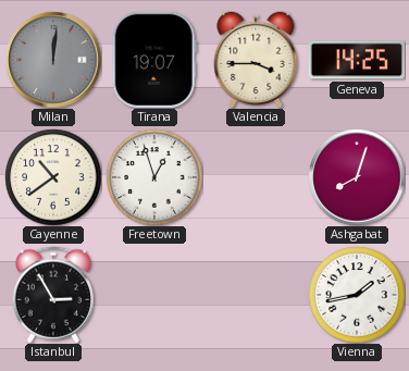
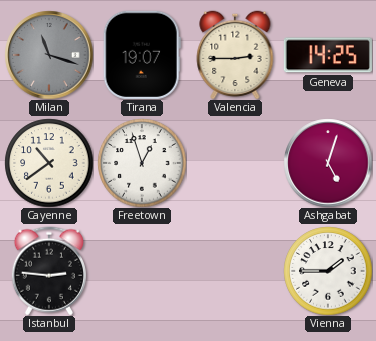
Milan: 12:01 -> 11:18 (49, 55)
Valencia: 3:45 -> 2:45 (235, 55)
Ashgabat: 8:03 -> 5:03 (328, 163)
Istanbul: 2:55 -> 2:46 (49, 271)
Vienna: 1:43 -> 1:45 (328, 271)
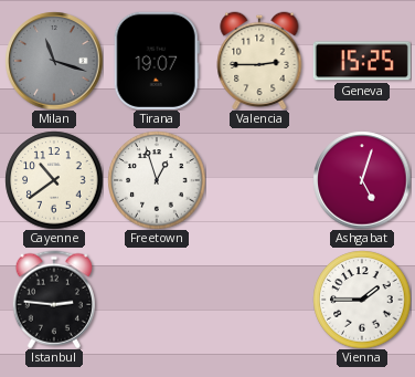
Geneva: 14:25 -> 15:25 (362, 61)
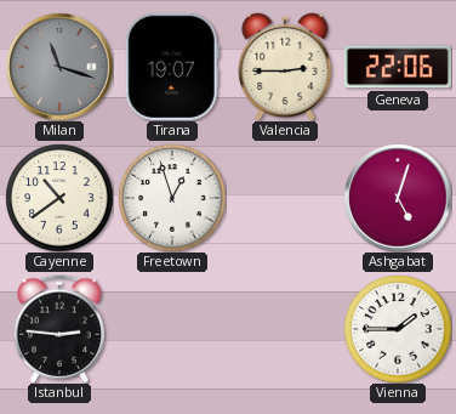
Geneva: 15:25 -> 22:06 (398, 67)
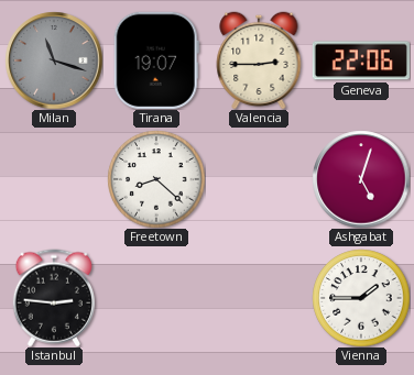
Cayenne: 10:39 -> none (59, 198)
Freetown: 12:57 -> 8:22 (156, 179)
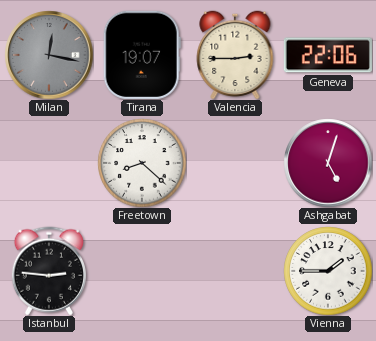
Milan: 11:18 -> 12:17 (49, 55)
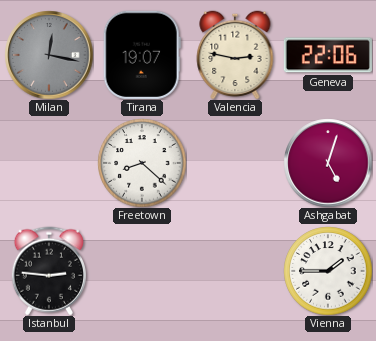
Valencia: 2:45 -> 2:47 (235, 55)
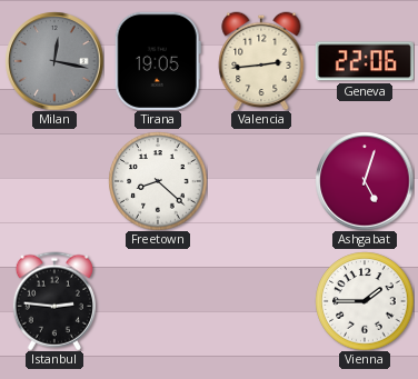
Tirana: 19:07 -> 19:05 (158, 61)
Valencia: 2:47 -> 2:44 (261, 61)
